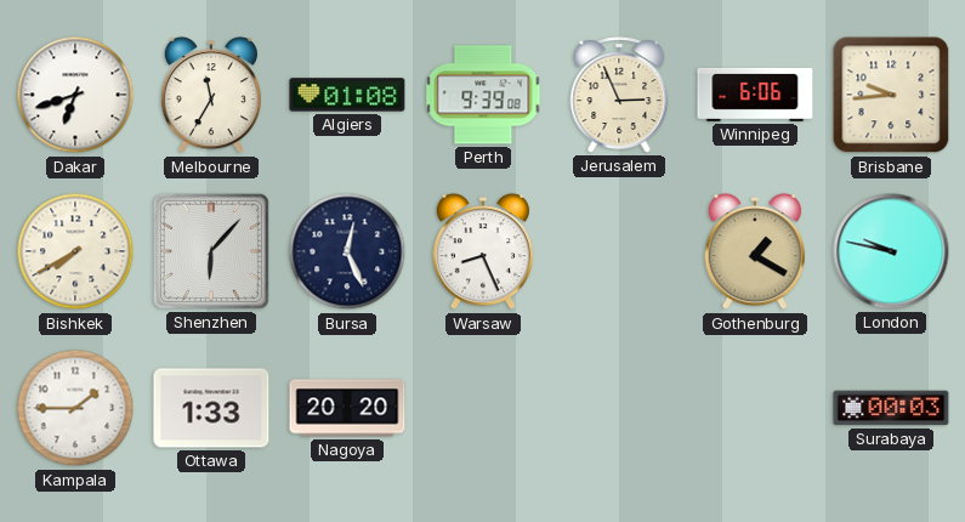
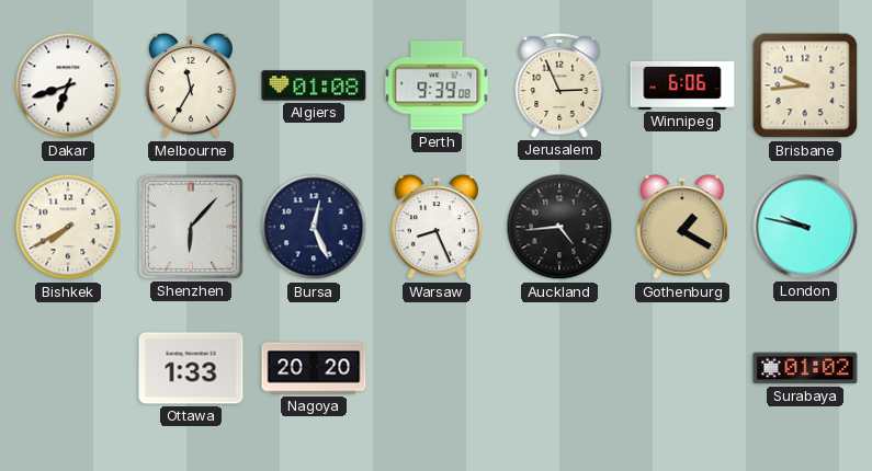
Auckland: none -> 4:44 (559, 227)
Kampala: 1:45 -> none (75, 408)
Surabaya: 00:03 -> 01:02 (805, 368)
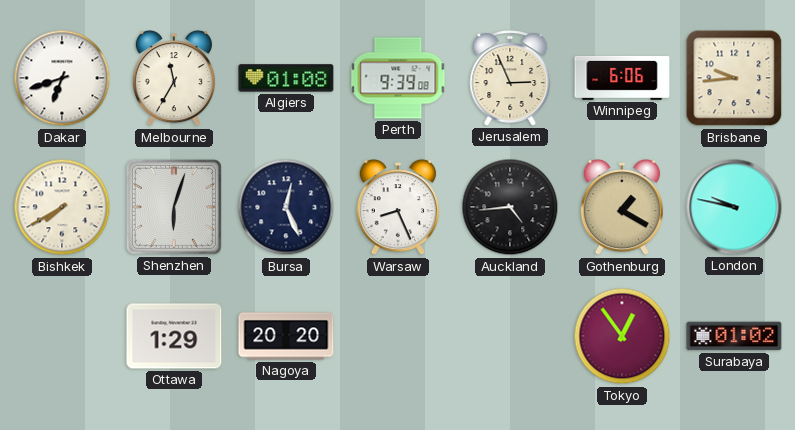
Shenzhen: 6:07 -> 6:03 (174, 207)
Ottawa: 1:33 -> 1:29 (174, 336)
Tokyo: none -> 12:54 (622, 336)
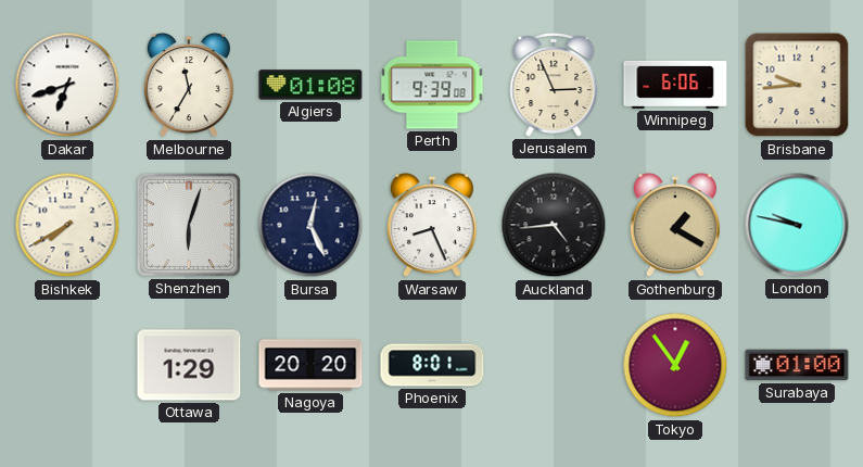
Phoenix: none -> 8:01 (432, 365)
Surabaya: 01:02 -> 01:00 (797, 365)
